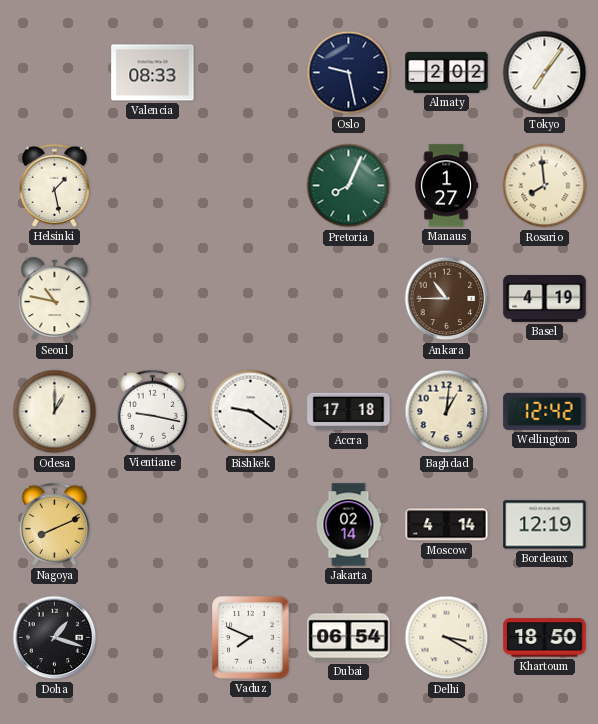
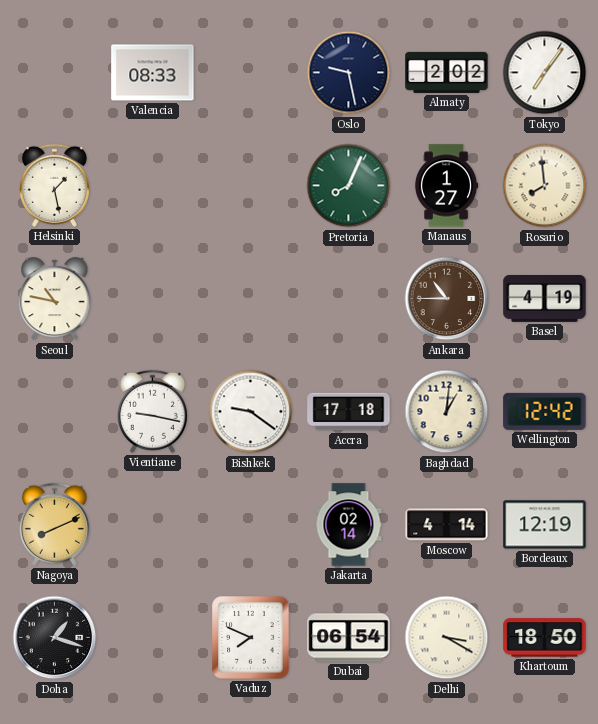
Odesa: 1:00 -> none (55, 412)
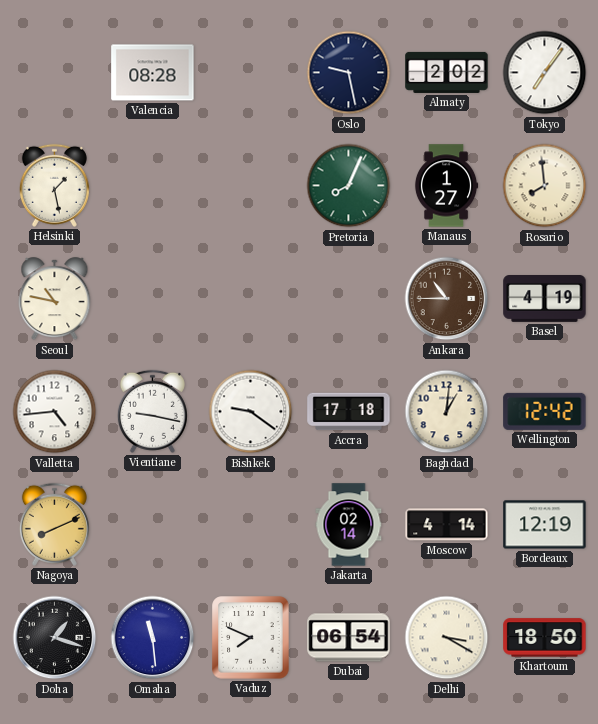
Valencia: 08:33 -> 08:28 (153, 73)
Valletta: none -> 4:44 (55, 412)
Omaha: none -> 11:29 (153, 638)
